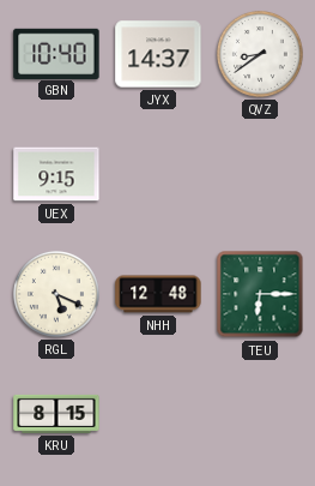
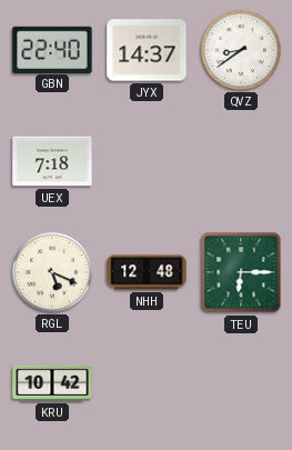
GBN: 10:40 -> 22:40 (52, 49)
UEX: 9:15 -> 7:18 (52, 161)
KRU: 8:15 -> 10:42 (52, 383)
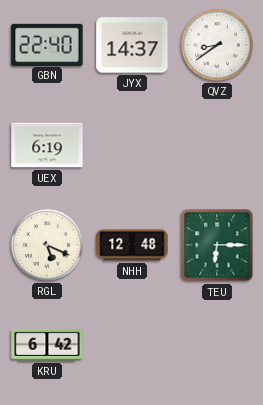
UEX: 7:18 -> 6:19 (47, 145)
KRU: 10:42 -> 6:42 (47, 345)
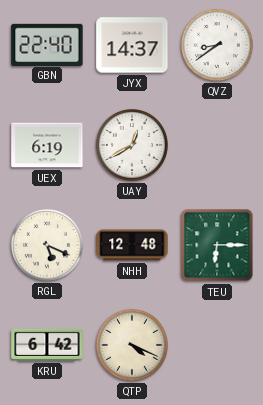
UAY: none -> 12:40 (132, 145)
QTP: none -> 4:19 (132, 345)
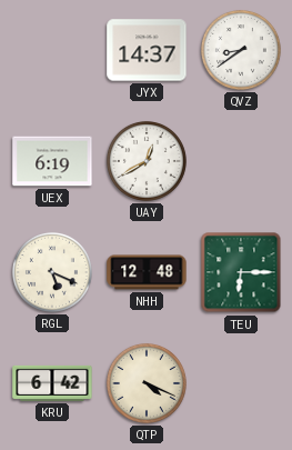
GBN: 22:40 -> none (47, 44)
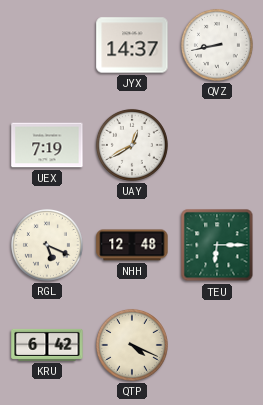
QVZ: 8:39 -> 8:43 (217, 45)
UEX: 6:19 -> 7:19 (47, 145)
